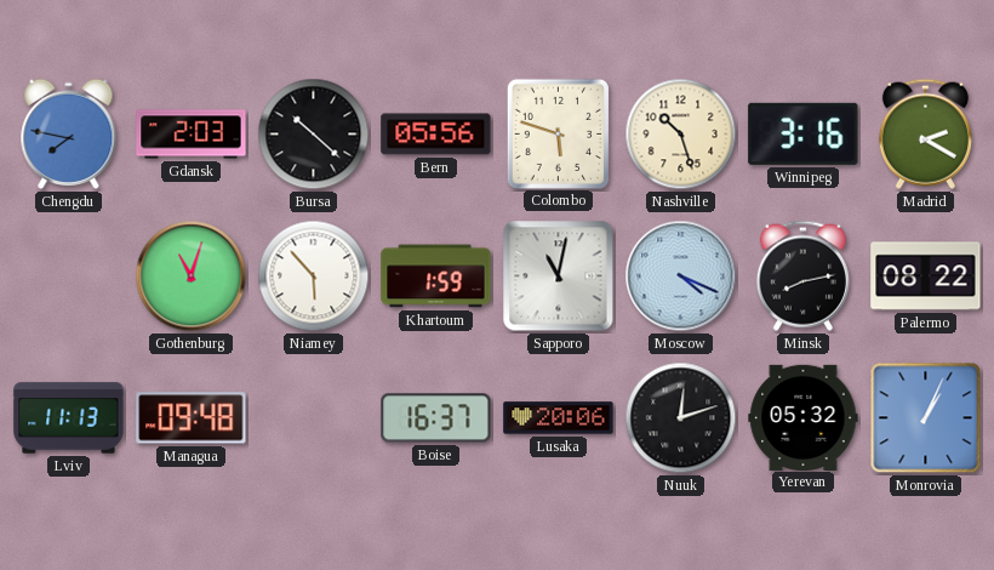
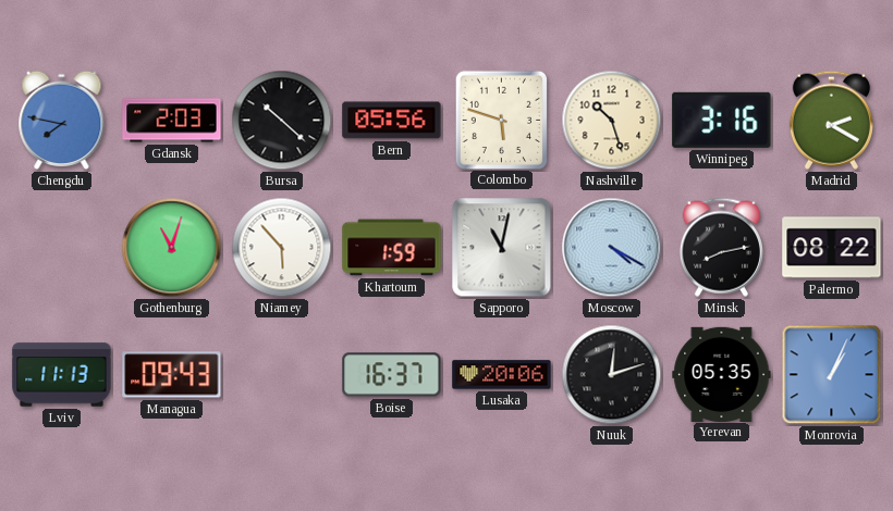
Moscow: 4:19 -> 4:20 (612, 248)
Managua: 09:48 -> 09:43 (172, 375)
Yerevan: 05:32 -> 05:35 (722, 374)
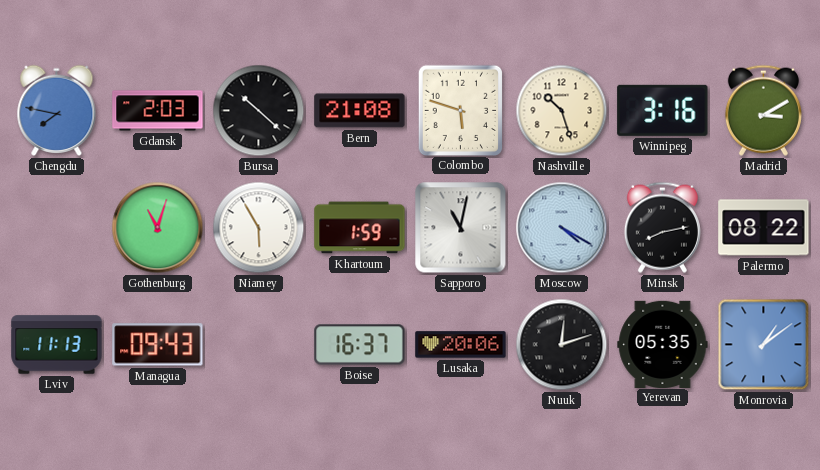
Bern: 05:56 -> 21:08 (360, 111)
Madrid: 2:20 -> 3:10 (763, 110)
Niamey: 5:53 -> 5:55 (259, 228)
Monrovia: 1:04 -> 1:09 (764, 345)
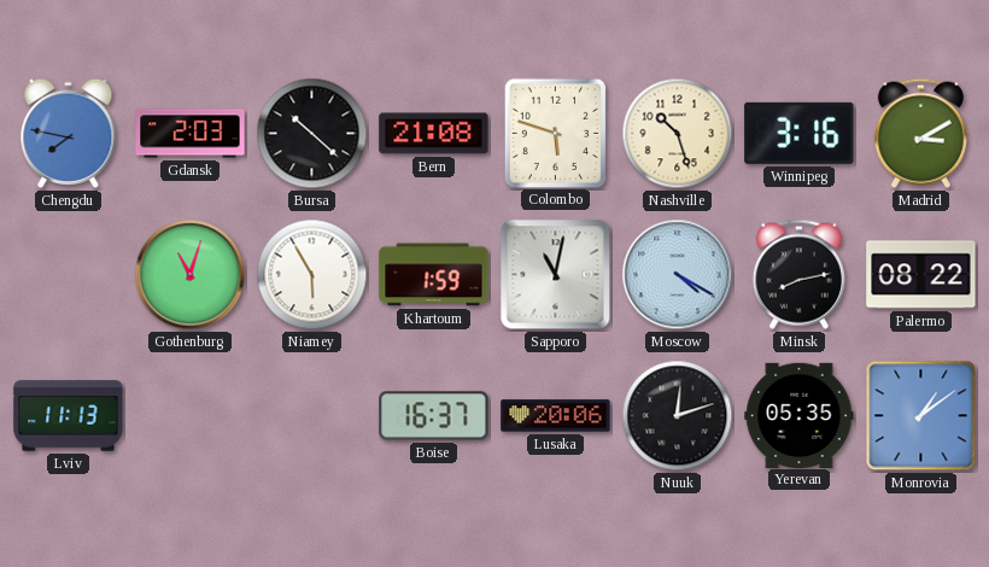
Managua: 09:43 -> none (158, 345)
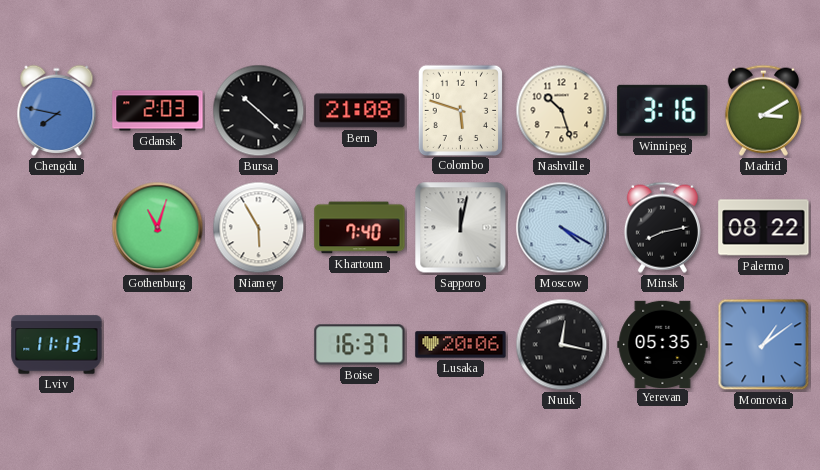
Khartoum: 1:59 -> 7:40 (360, 228)
Sapporo: 11:02 -> 12:02 (461, 228)
Nuuk: 12:12 -> 12:17 (562, 345)
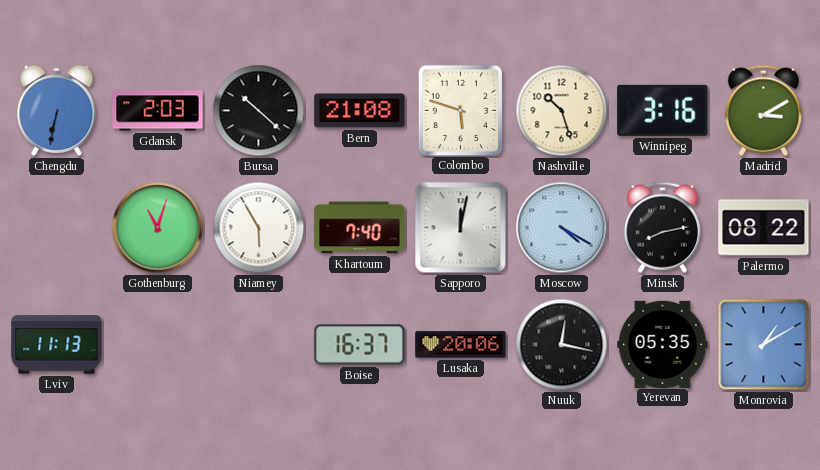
Chengdu: 7:47 -> 6:32 (57, 110)
Monrovia: 1:09 -> 1:10 (764, 345)
